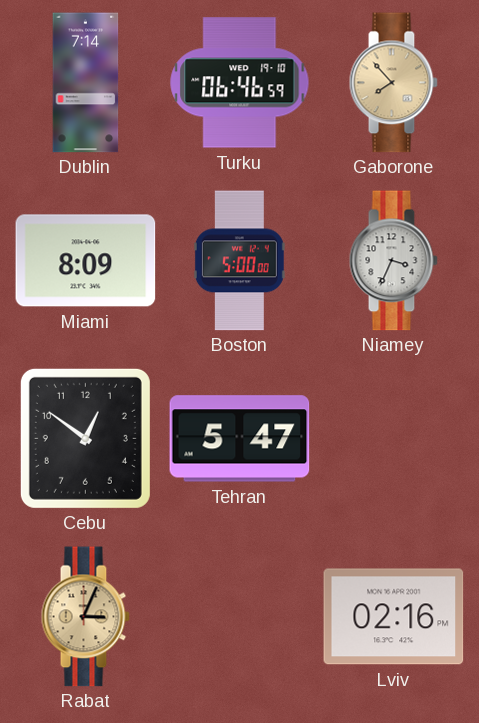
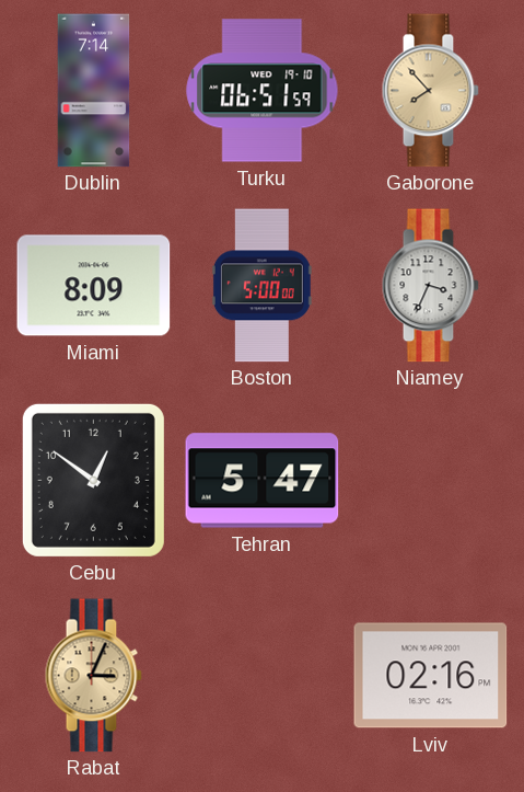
Turku: 06:46 -> 06:51 (263, 91)
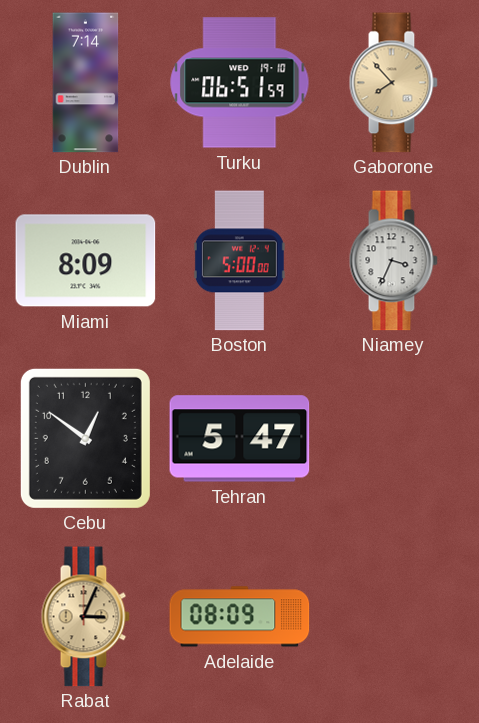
Adelaide: none -> 08:09 (240, 617)
Lviv: 02:16 -> none (431, 676)
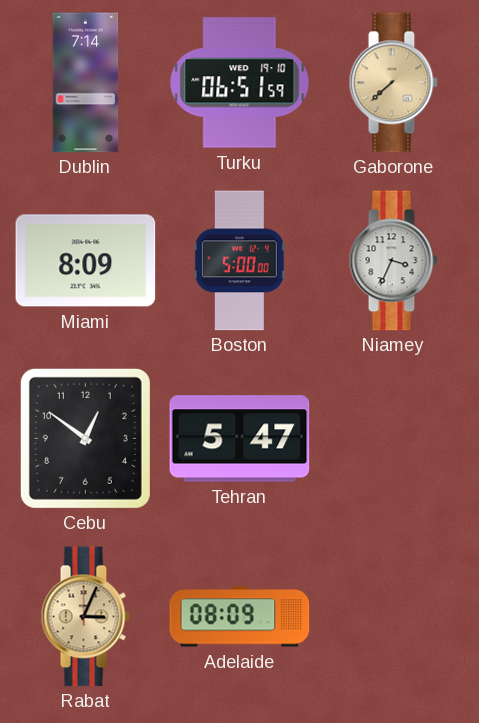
Gaborone: 7:53 -> 7:38 (393, 83)
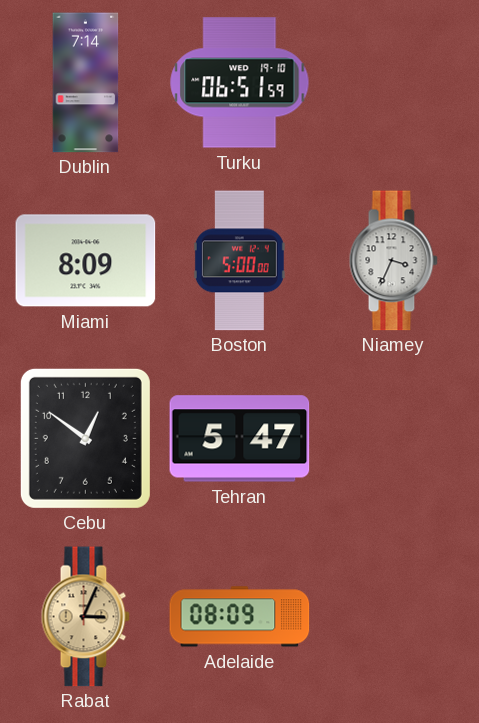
Gaborone: 7:38 -> none (393, 83)
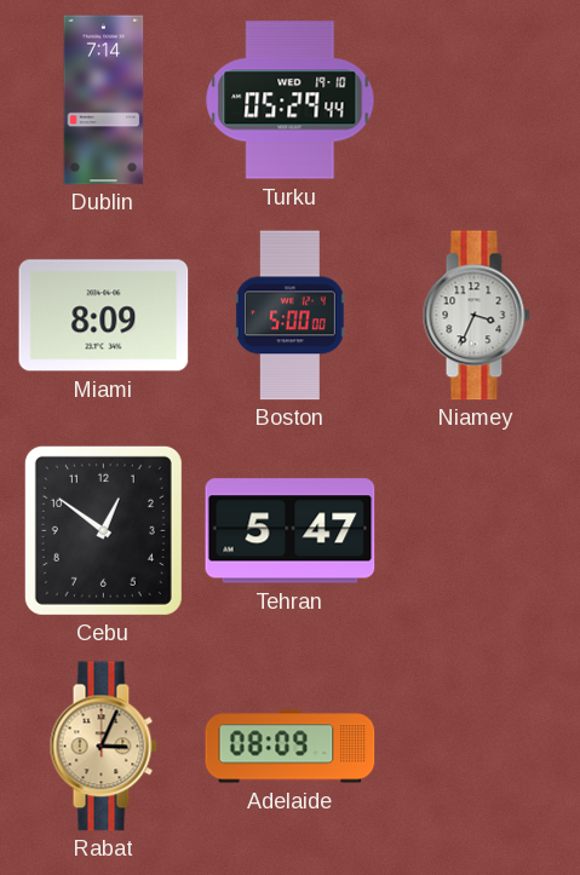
Turku: 06:51 -> 05:29 (291, 100)
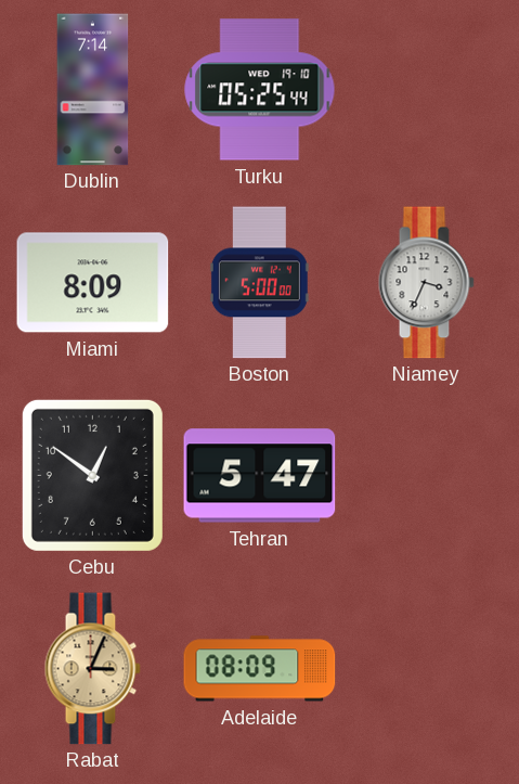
Turku: 05:29 -> 05:25 (260, 90)
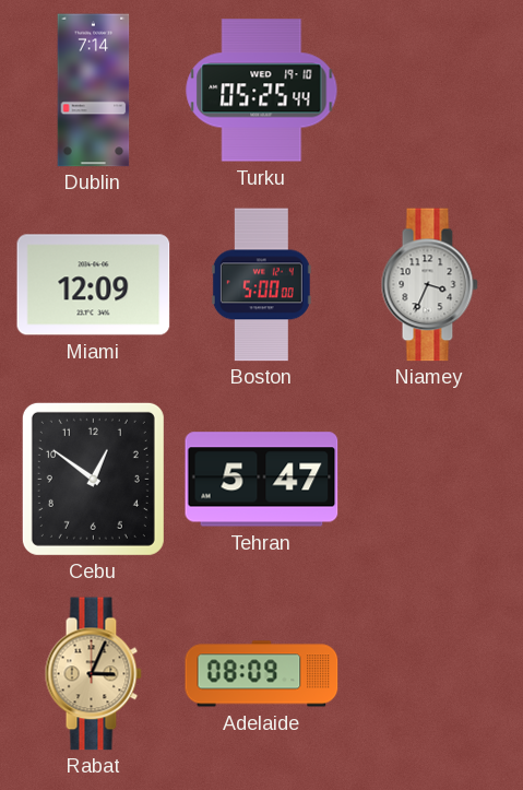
Miami: 8:09 -> 12:09 (94, 285)
